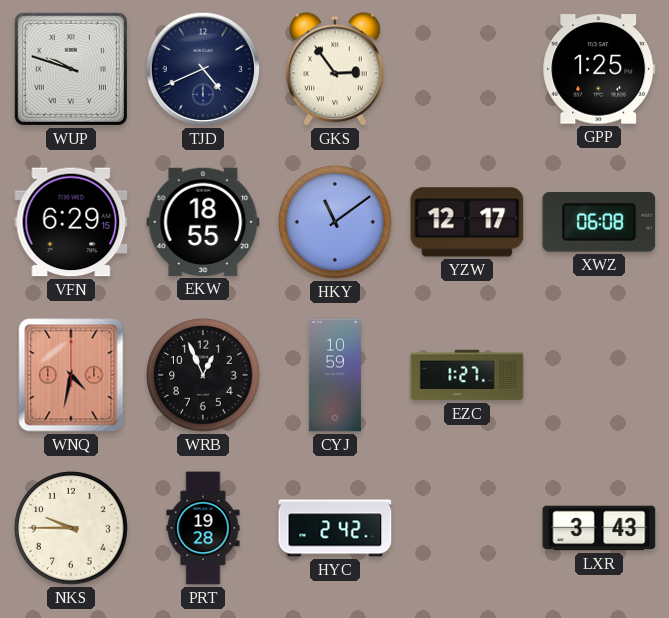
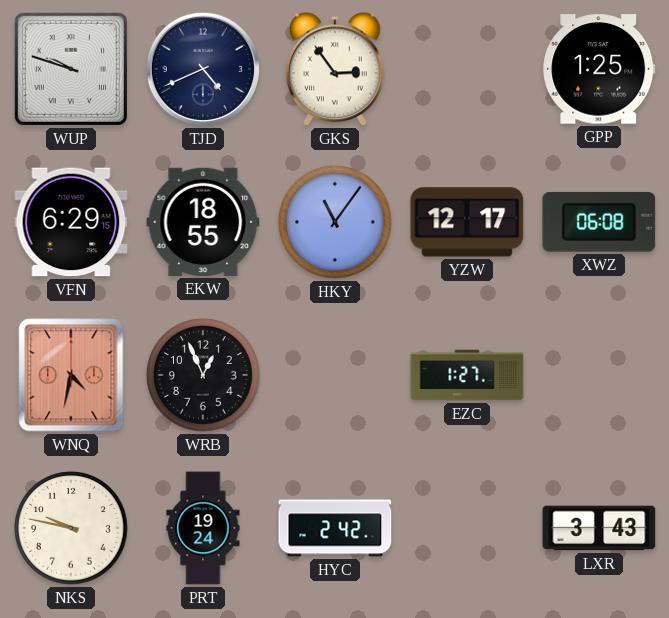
HKY: 11:09 -> 11:06 (335, 222)
CYJ: 10:59 -> none (335, 375)
NKS: 9:45 -> 9:47 (71, 528)
PRT: 19:28 -> 19:24 (203, 528)
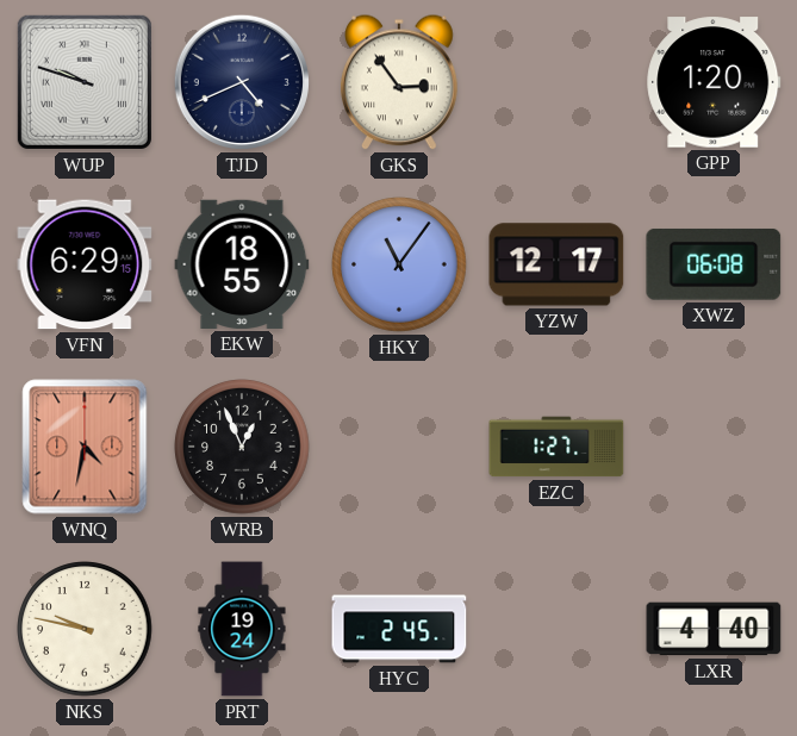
GPP: 1:25 -> 1:20 (714, 82)
HYC: 2:42 -> 2:45 (399, 629)
LXR: 3:43 -> 4:40 (714, 629)
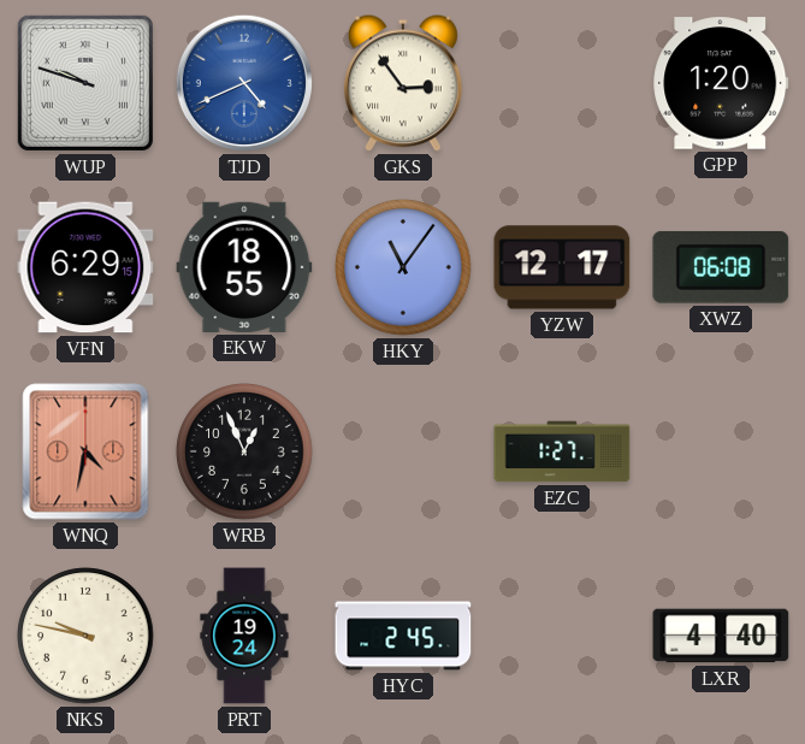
TJD dial: navy -> blue (244, 83)
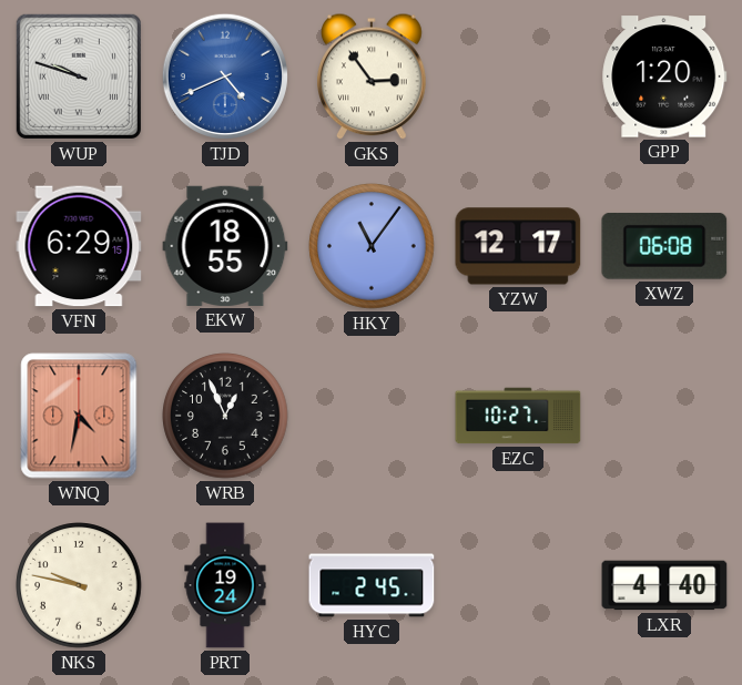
EZC: 1:27 -> 10:27 (518, 416)
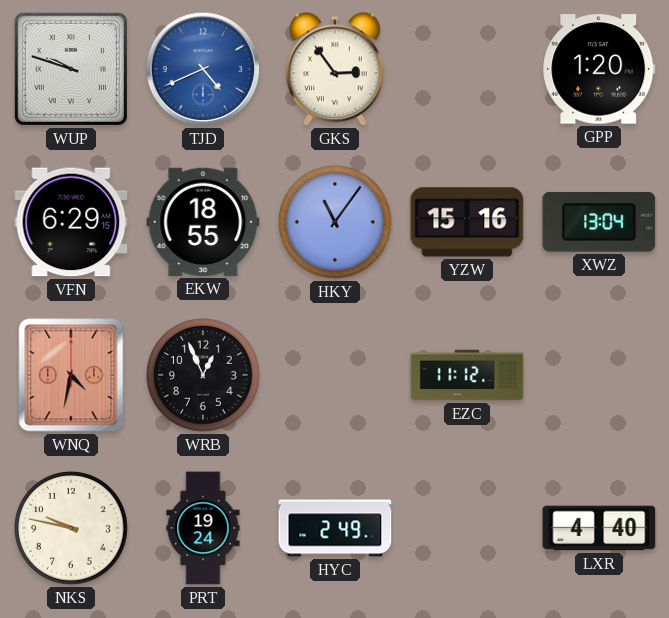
YZW: 12:17 -> 15:16 (467, 222)
XWZ: 06:08 -> 13:04 (599, 222)
EZC: 10:27 -> 11:12 (467, 375)
HYC: 2:45 -> 2:49 (335, 528)
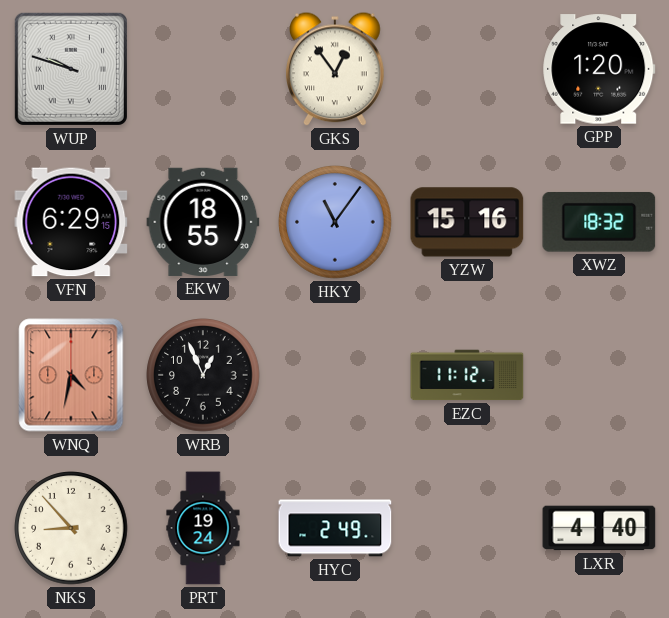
TJD: 4:41 -> none (203, 69)
GKS: 2:54 -> 12:54 (335, 69)
XWZ: 13:04 -> 18:32 (599, 222)
NKS: 9:47 -> 8:53 (71, 528)
